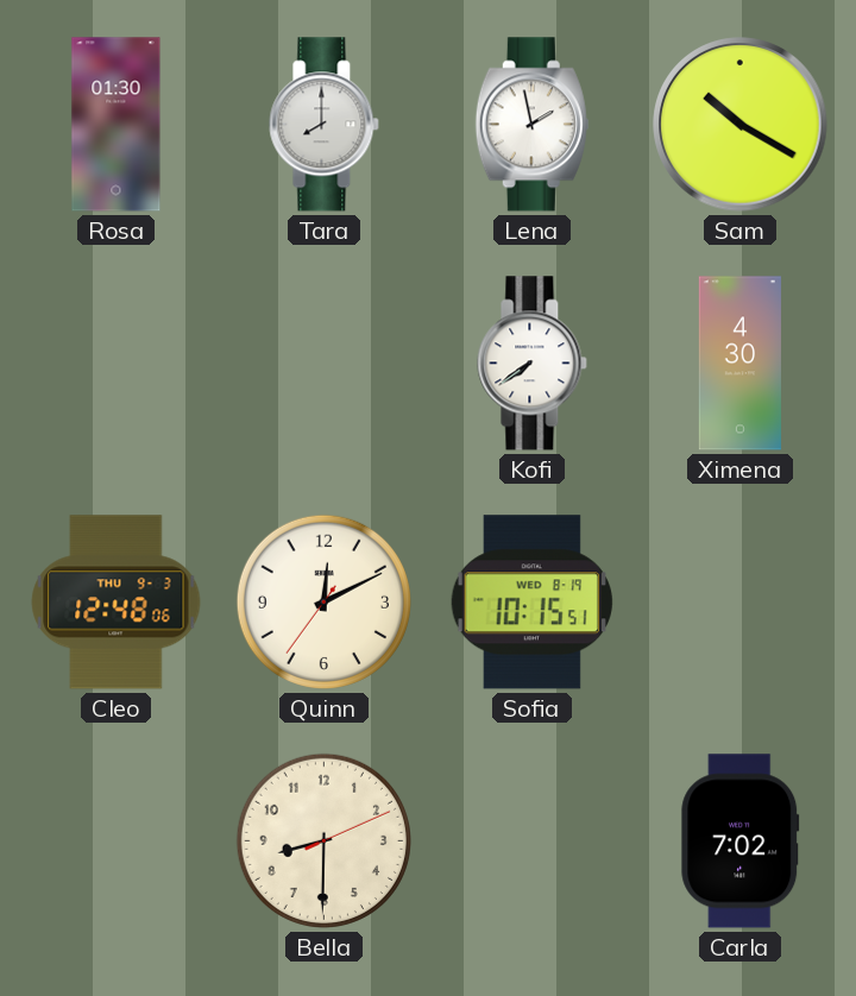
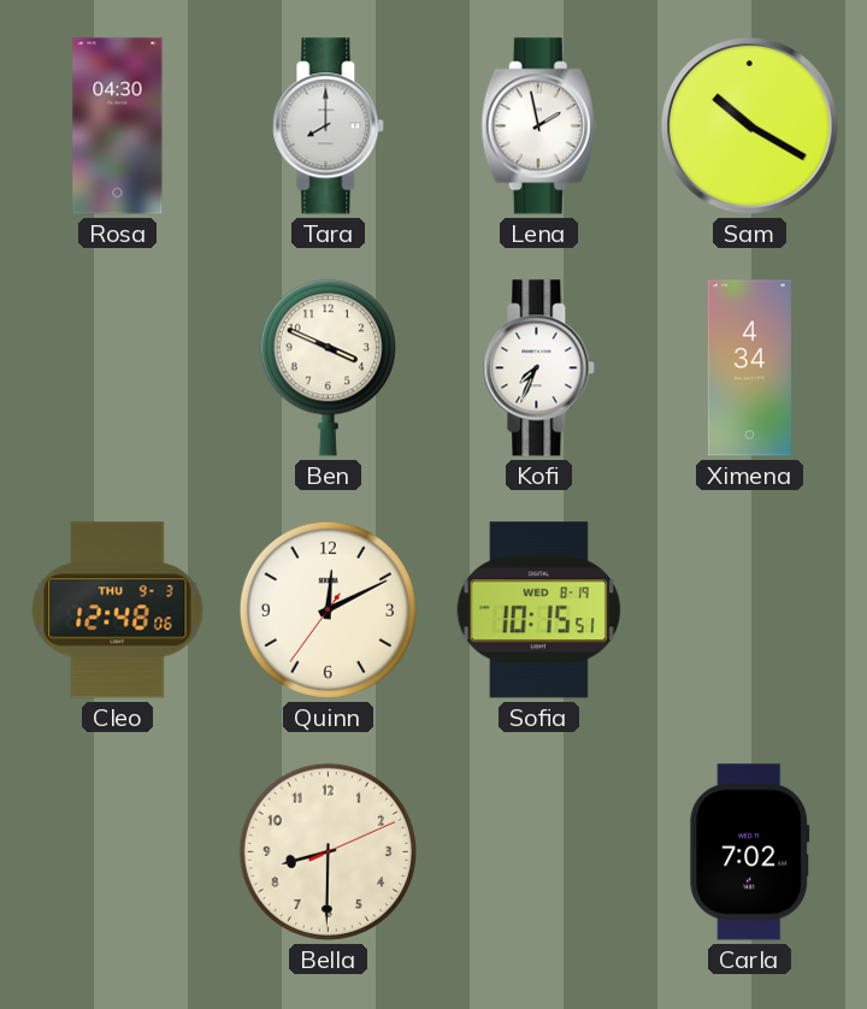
Rosa: 01:30 -> 04:30 (118, 126)
Ben: none -> 3:49 (328, 368)
Kofi: 7:39 -> 7:34 (539, 368)
Ximena: 4:30 -> 4:34 (749, 368)
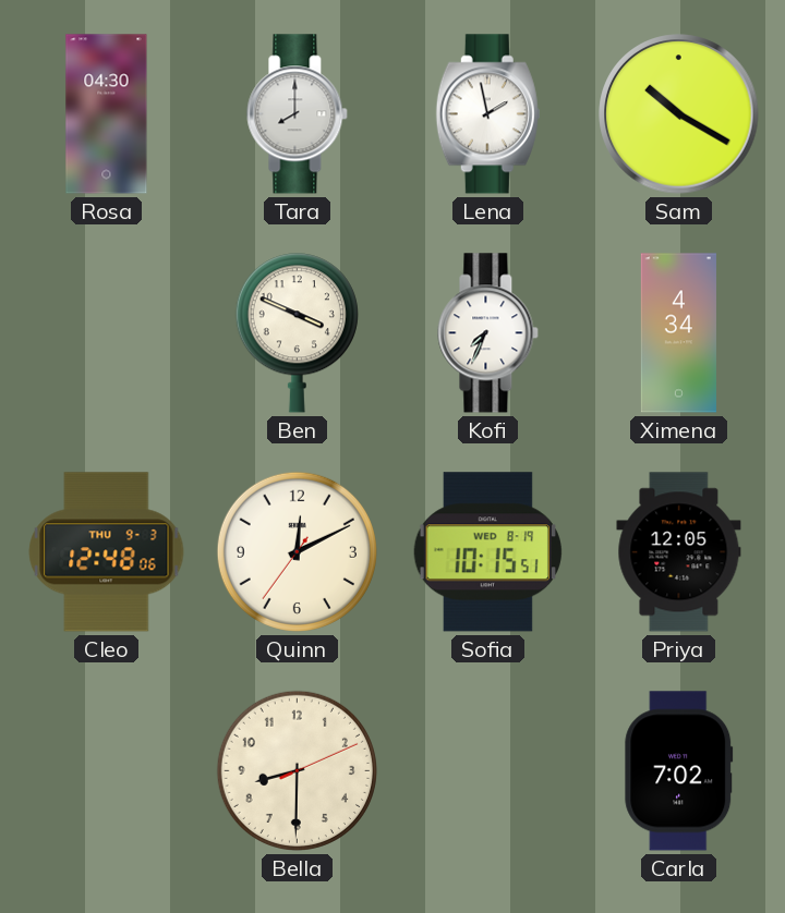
Priya: none -> 12:05 (679, 552)
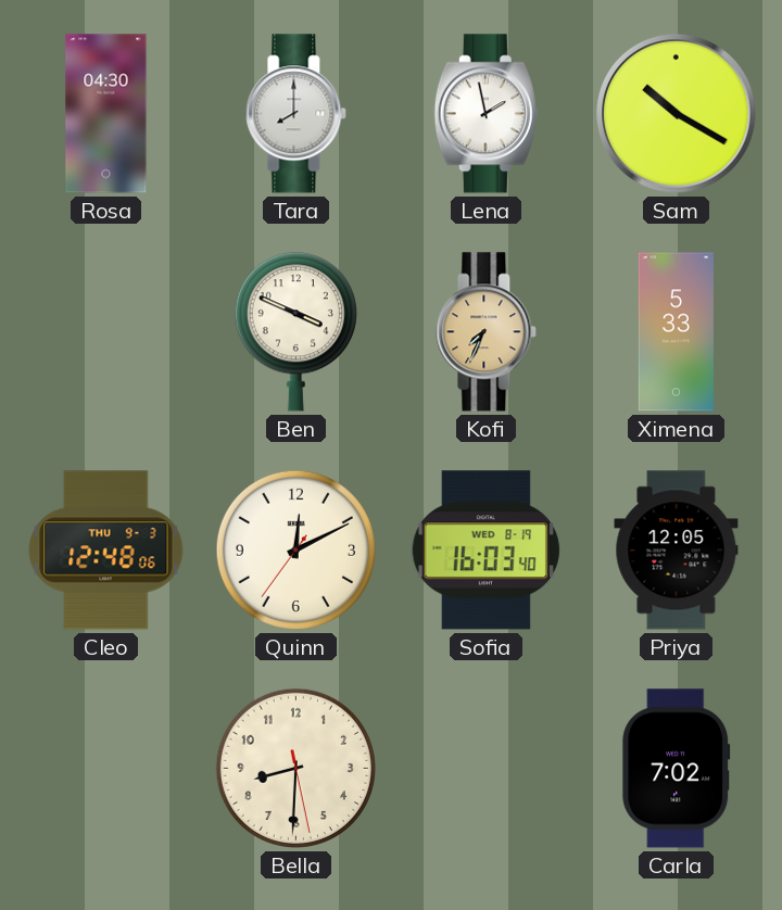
Kofi dial: white -> champagne (487, 332)
Ximena: 4:34 -> 5:33 (676, 332)
Sofia: 10:15 -> 16:03 (485, 551)
Bella: 8:30:11 -> 8:30:28 (295, 768)
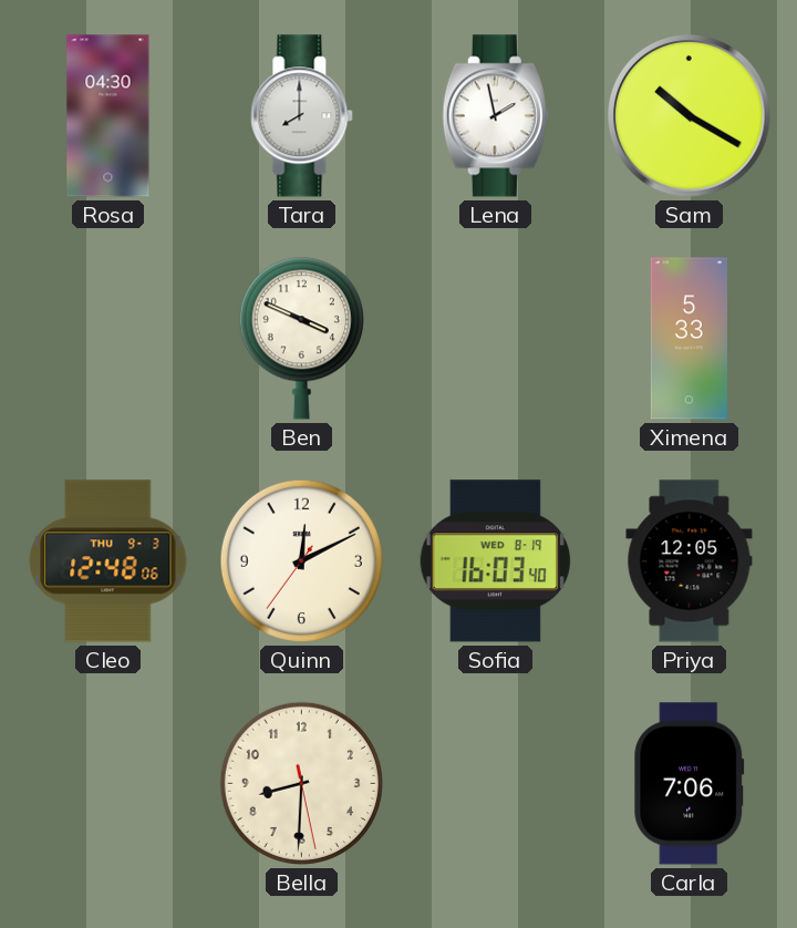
Kofi: 7:34 -> none (487, 332)
Carla: 7:02 -> 7:06 (690, 784)
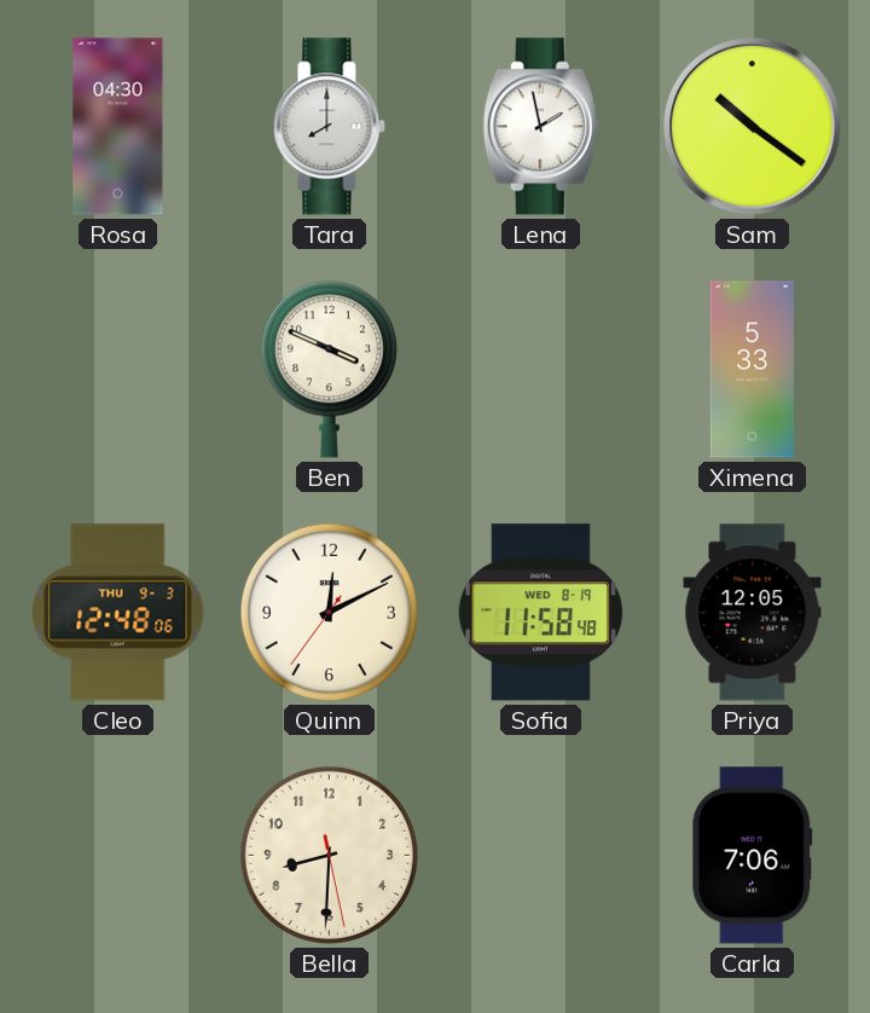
Sam: 10:20 -> 10:21 (753, 127)
Sofia: 16:03 -> 11:58 (540, 613)
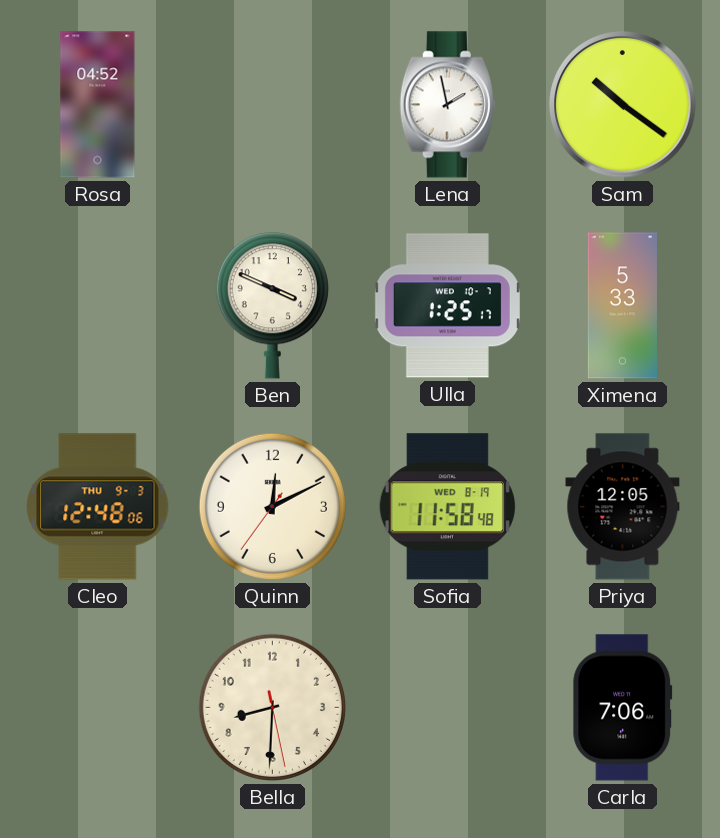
Rosa: 04:30 -> 04:52 (98, 105)
Tara: 8:00 -> none (330, 127)
Ulla: none -> 1:25 (447, 306)
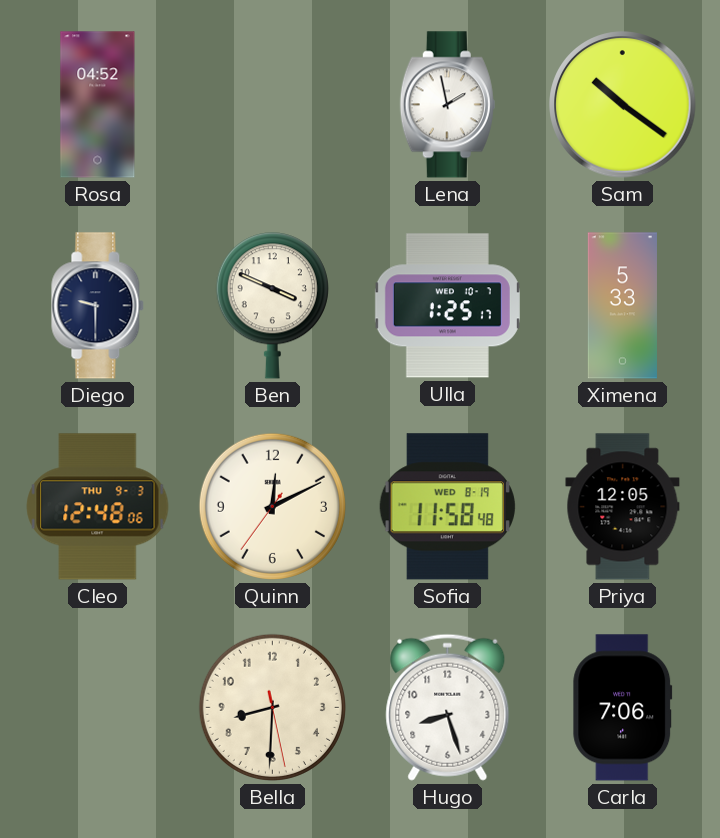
Diego: none -> 9:30 (98, 306)
Hugo: none -> 8:27 (448, 707)
